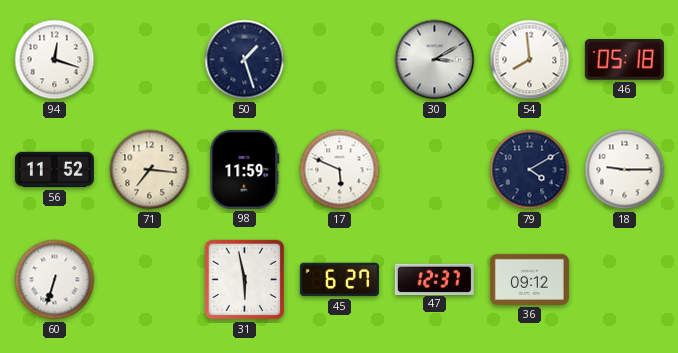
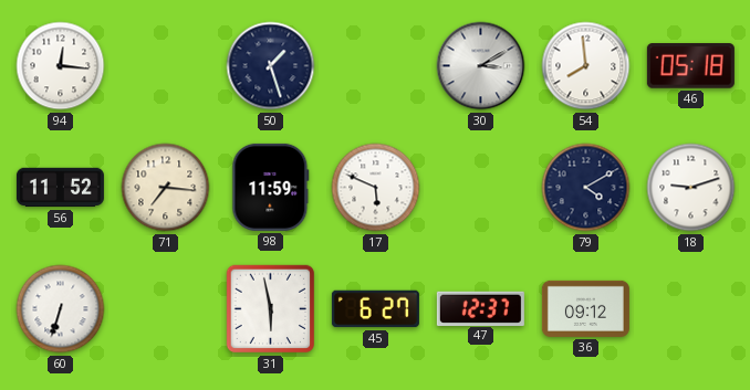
94: 12:18 -> 12:16 (61, 66)
18: 9:15 -> 9:12 (691, 188)
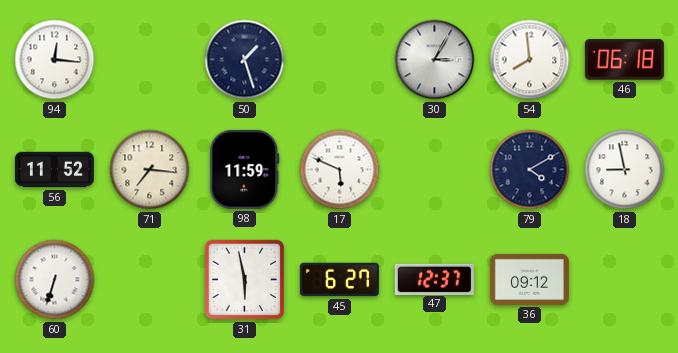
30: 3:10 -> 3:05 (435, 60)
46: 05:18 -> 06:18 (624, 60)
18: 9:12 -> 8:58 (625, 170)
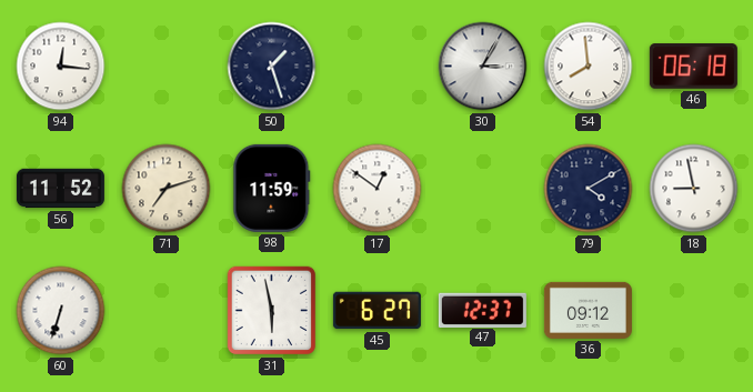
71: 7:16 -> 7:12 (167, 189)
17: 5:49 -> 12:51 (378, 189)
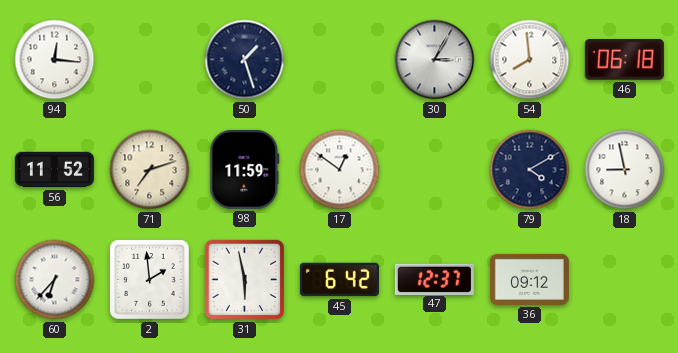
60: 6:33 -> 6:37 (55, 280)
2: none -> 1:59 (150, 280)
45: 6:27 -> 6:42 (339, 280)
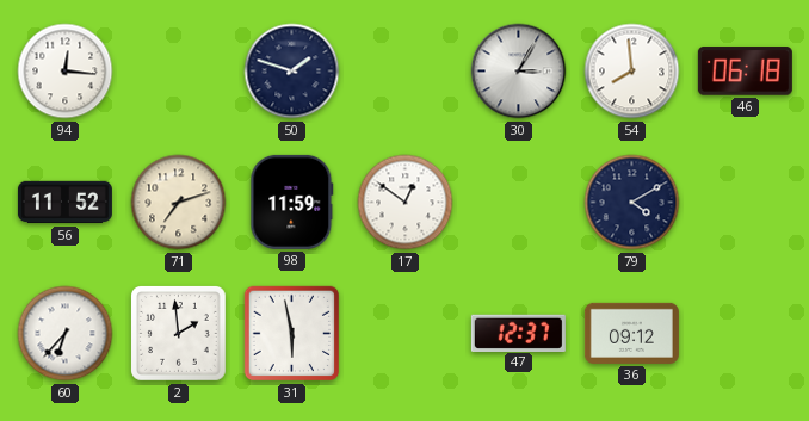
50: 1:27 -> 1:48 (292, 72)
18: 8:58 -> none (625, 170)
45: 6:42 -> none (339, 280)
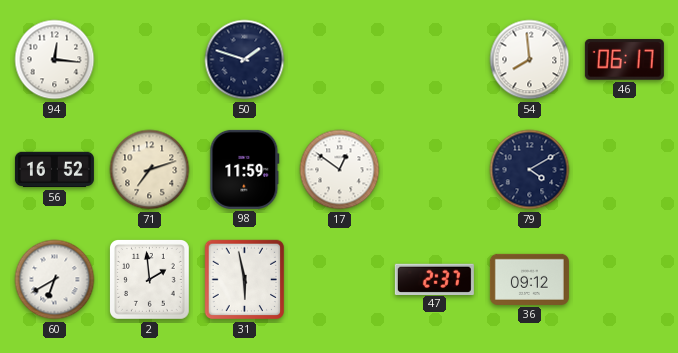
30: 3:05 -> none (519, 72)
46: 06:18 -> 06:17 (624, 60)
56: 11:52 -> 16:52 (54, 170)
60: 6:37 -> 6:40 (55, 280)
47: 12:37 -> 2:37 (434, 279)
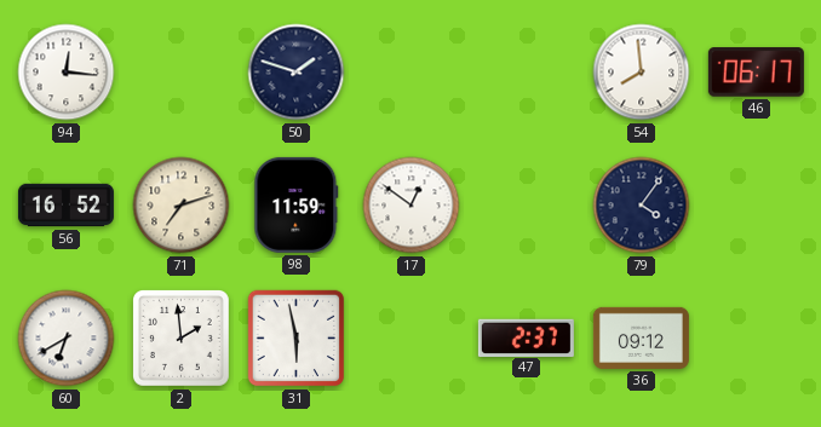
79: 4:10 -> 4:06 (642, 206)
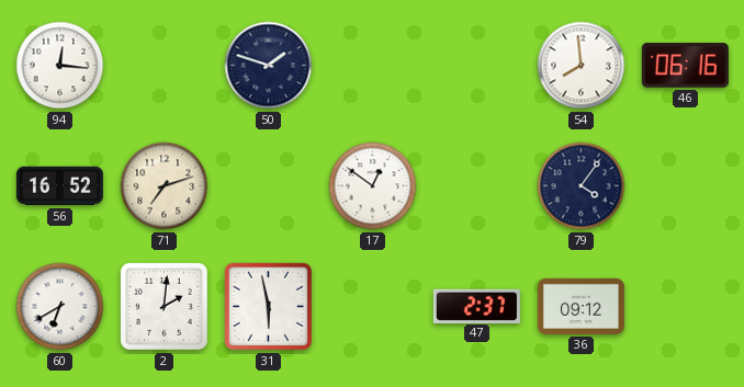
46: 06:17 -> 06:16 (685, 66)
98: 11:59 -> none (297, 204)
2: 1:59 -> 2:01 (165, 307)
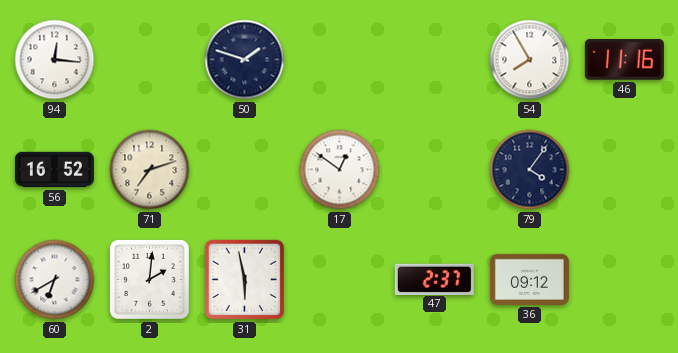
54: 7:59 -> 7:55 (530, 60)
46: 06:16 -> 11:16 (624, 60)
